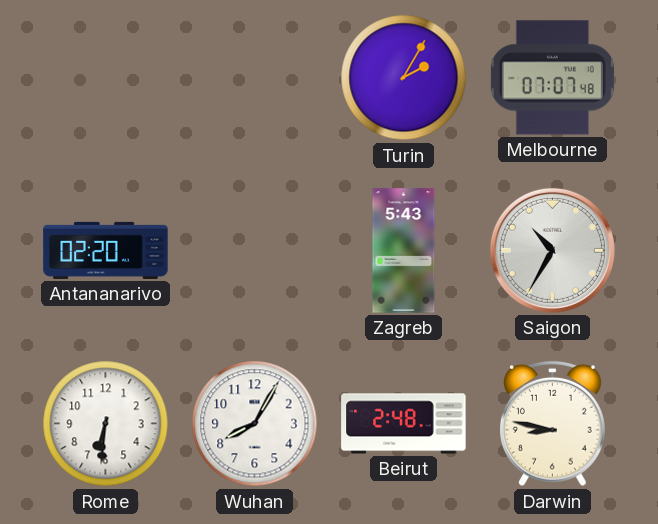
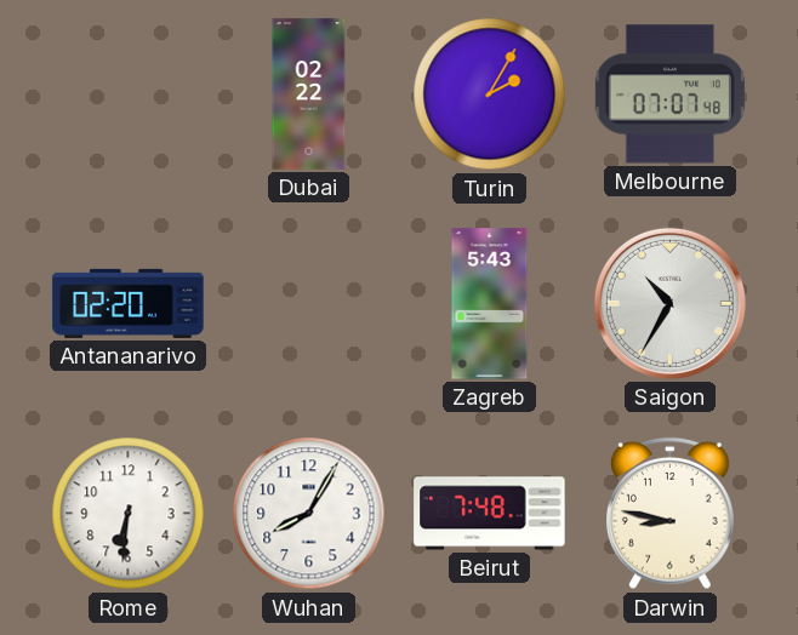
Dubai: none -> 02:22 (309, 95)
Beirut: 2:48 -> 7:48 (490, 514)
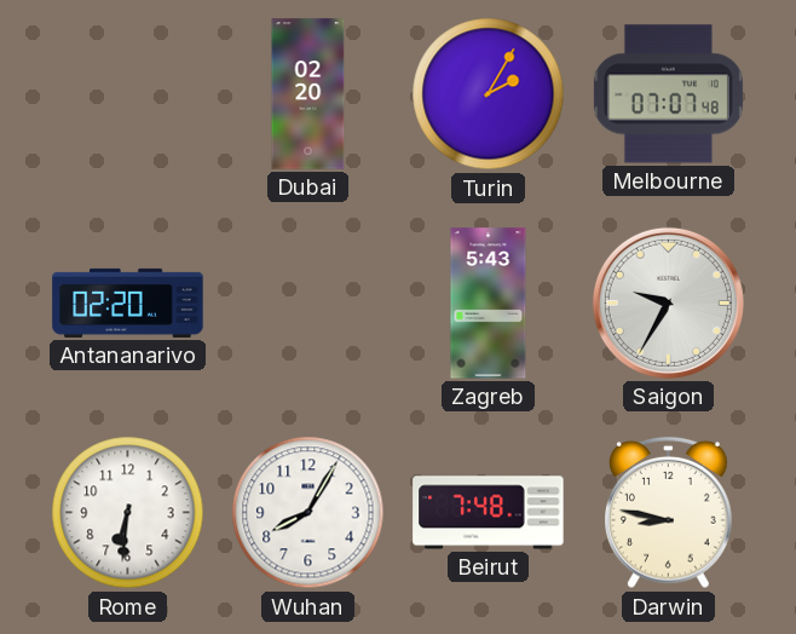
Dubai: 02:22 -> 02:20 (308, 94)
Saigon: 10:35 -> 9:35 (668, 302)
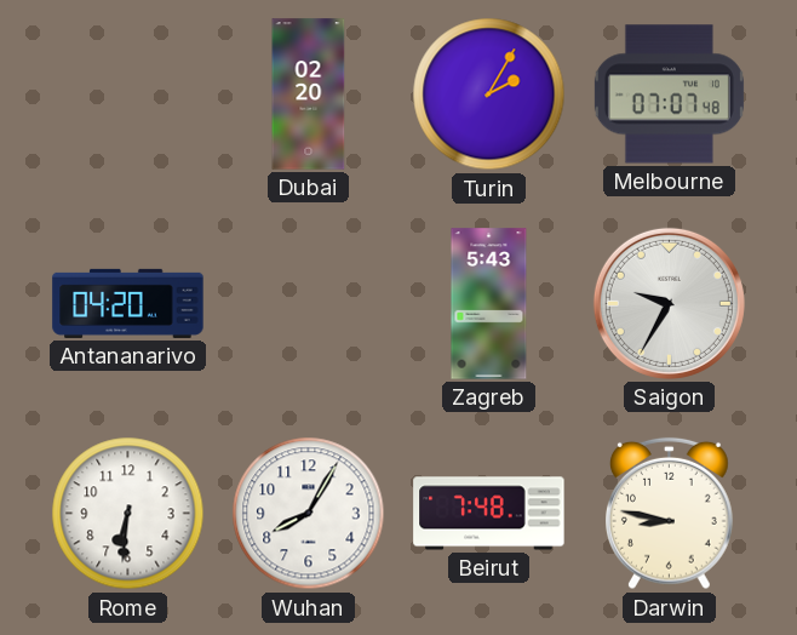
Antananarivo: 02:20 -> 04:20 (128, 303)
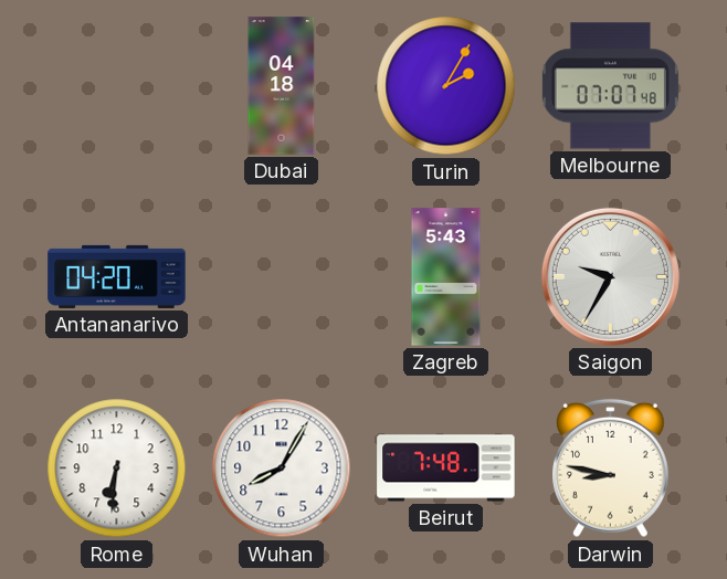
Dubai: 02:20 -> 04:18 (282, 86)
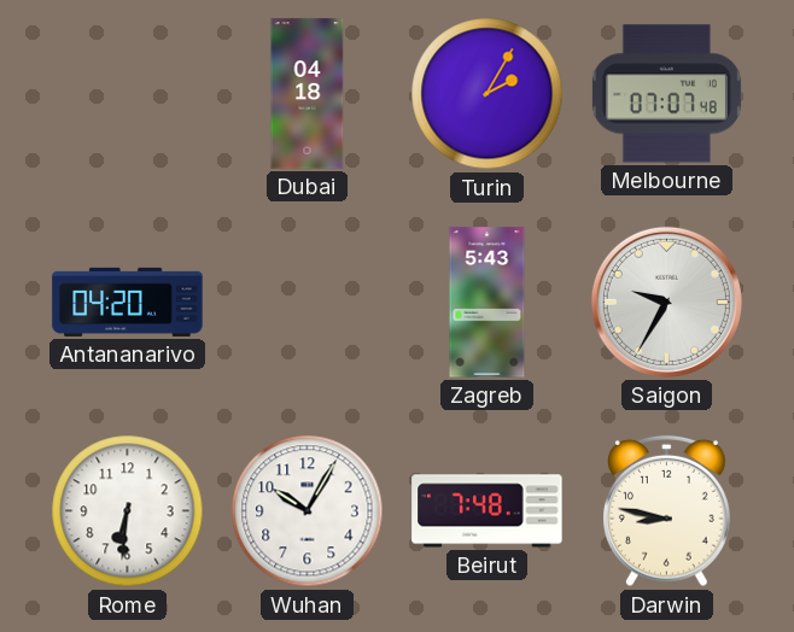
Wuhan: 8:05 -> 10:05 (308, 511)
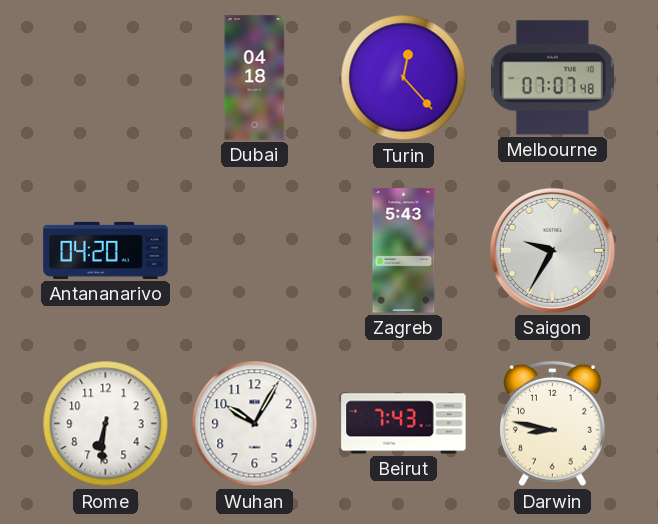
Turin: 2:05 -> 12:23 (404, 78)
Beirut: 7:48 -> 7:43 (404, 424)
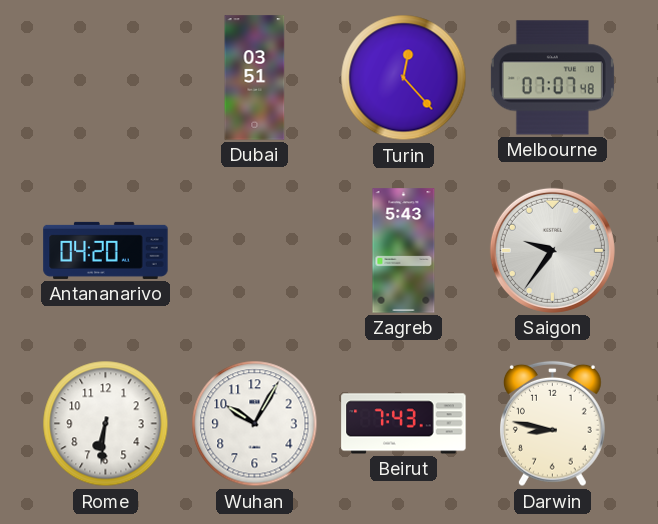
Dubai: 04:18 -> 03:51 (255, 78)
Saigon: 9:35 -> 9:36 (552, 250)
